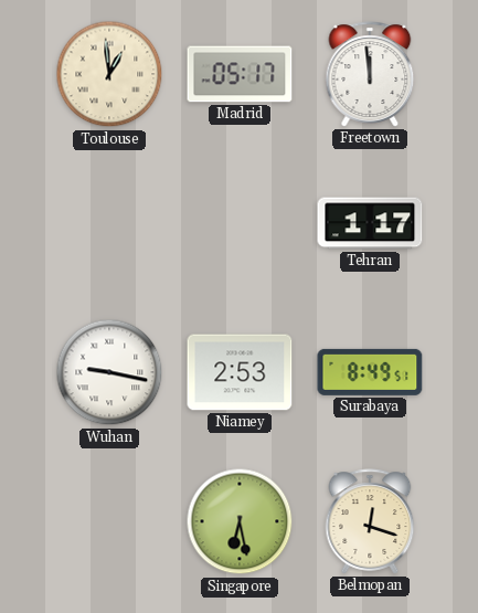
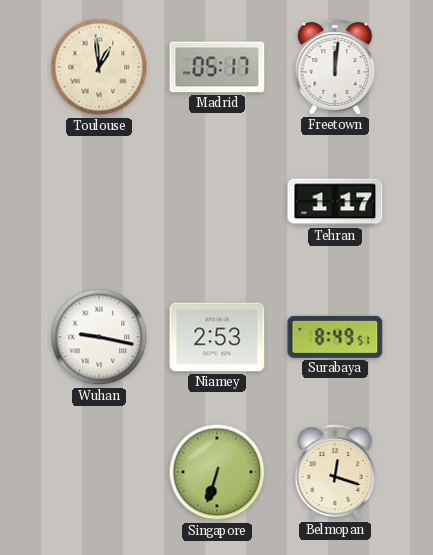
Freetown: 11:59 -> 12:01 (335, 67)
Singapore: 6:28 -> 6:33 (217, 472)
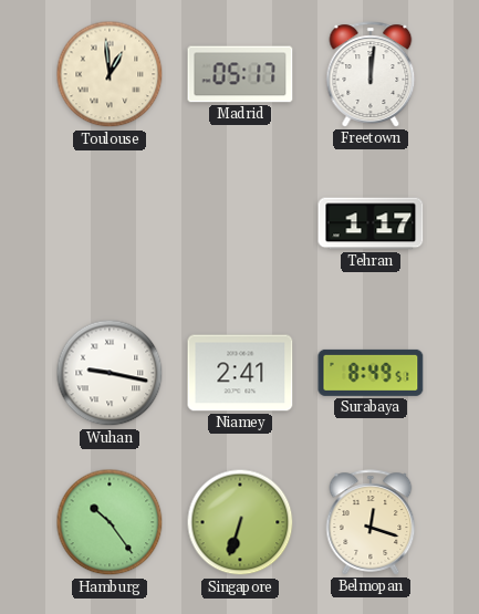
Niamey: 2:53 -> 2:41 (240, 373)
Hamburg: none -> 10:24 (110, 522)
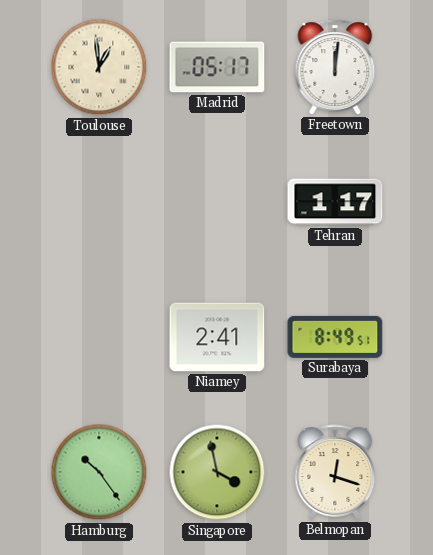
Wuhan: 9:17 -> none (110, 373)
Singapore: 6:33 -> 3:58 (217, 472)
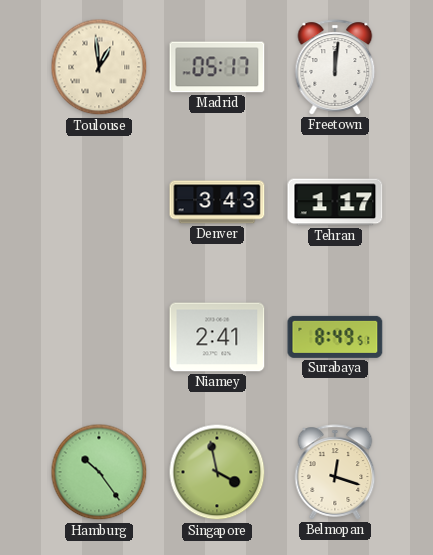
Denver: none -> 3:43 (217, 202)
